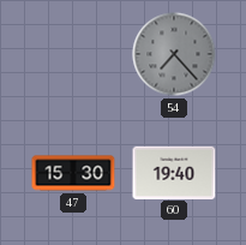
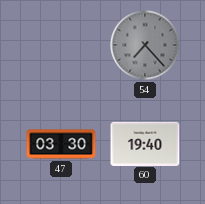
47: 15:30 -> 03:30 (61, 144)
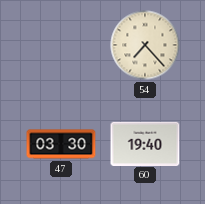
54 dial: grey -> cream (145, 45)
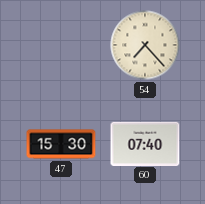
47: 03:30 -> 15:30 (61, 144)
60: 19:40 -> 07:40 (145, 143)
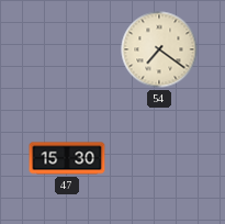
54: 7:23 -> 7:21 (159, 49)
60: 07:40 -> none (145, 143)
